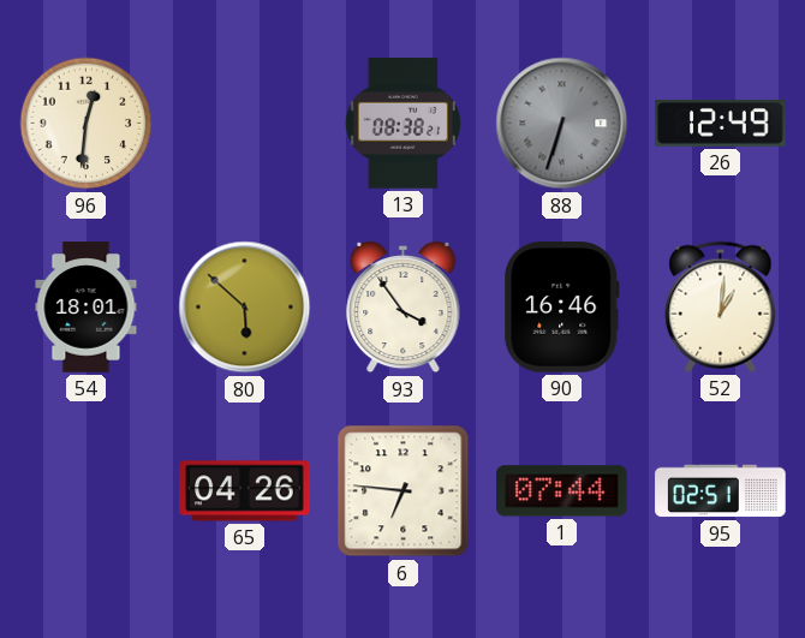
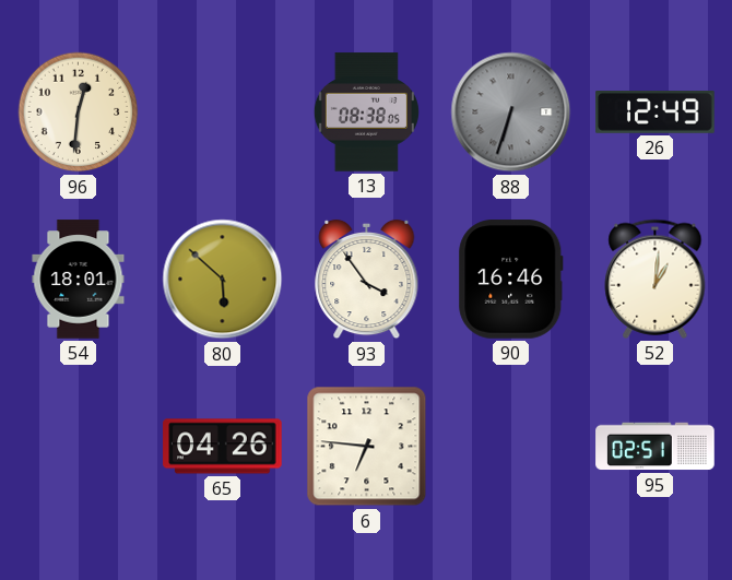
13: 08:38:21 -> 08:38:05 (366, 113)
1: 07:44 -> none (562, 491)
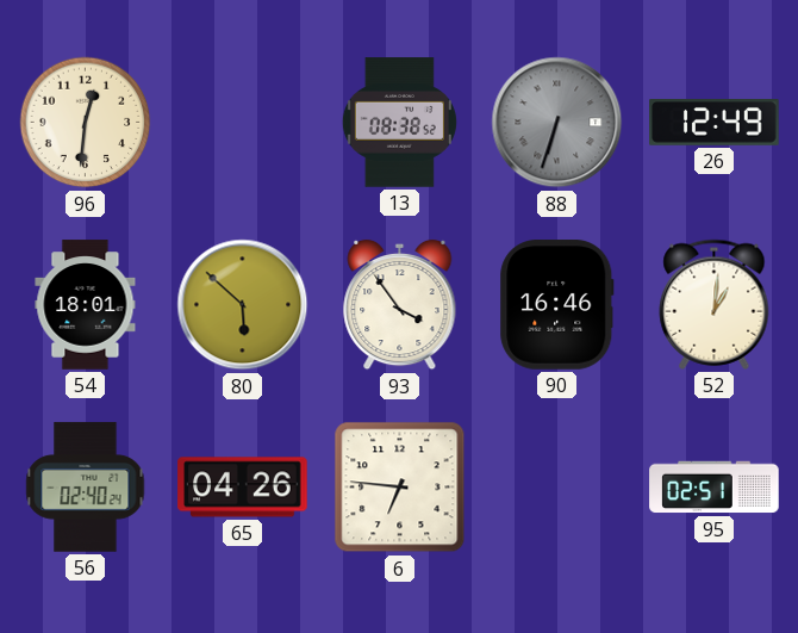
13: 08:38:05 -> 08:38:52 (399, 123)
56: none -> 02:40 (86, 488)
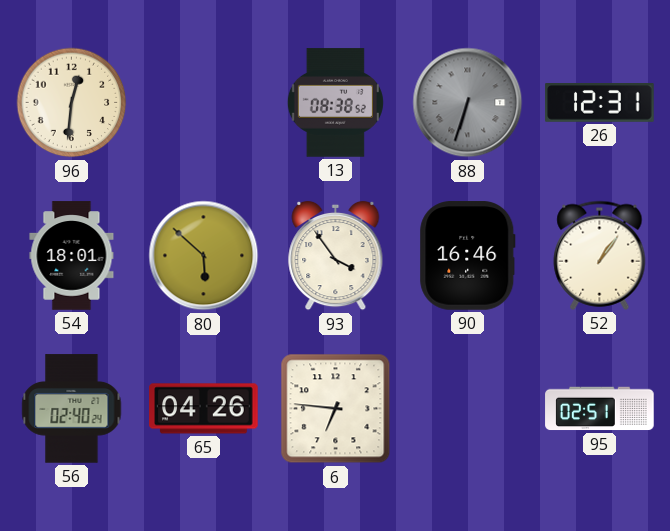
26: 12:49 -> 12:31 (600, 103)
52: 1:01 -> 1:06 (600, 255)
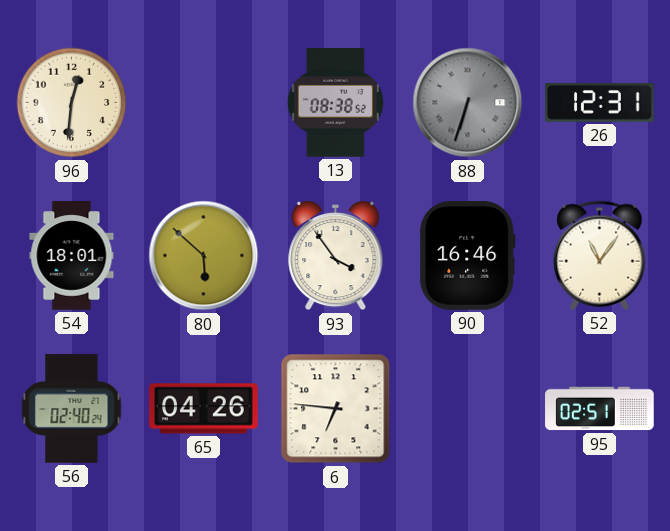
52: 1:06 -> 11:06 (600, 255)
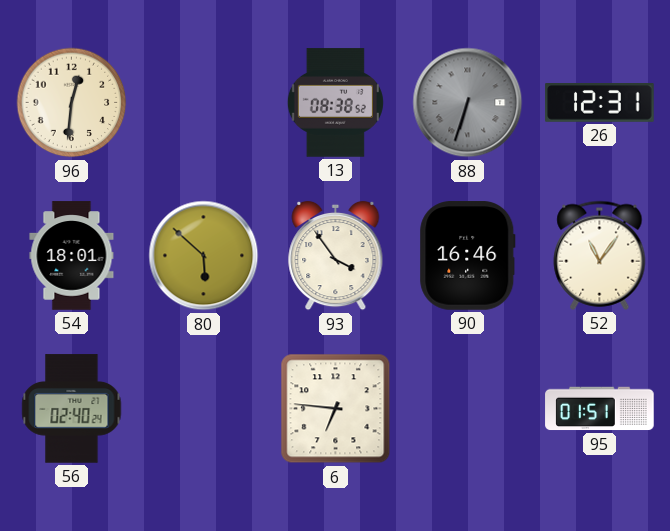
65: 04:26 -> none (204, 409)
95: 02:51 -> 01:51 (600, 409)
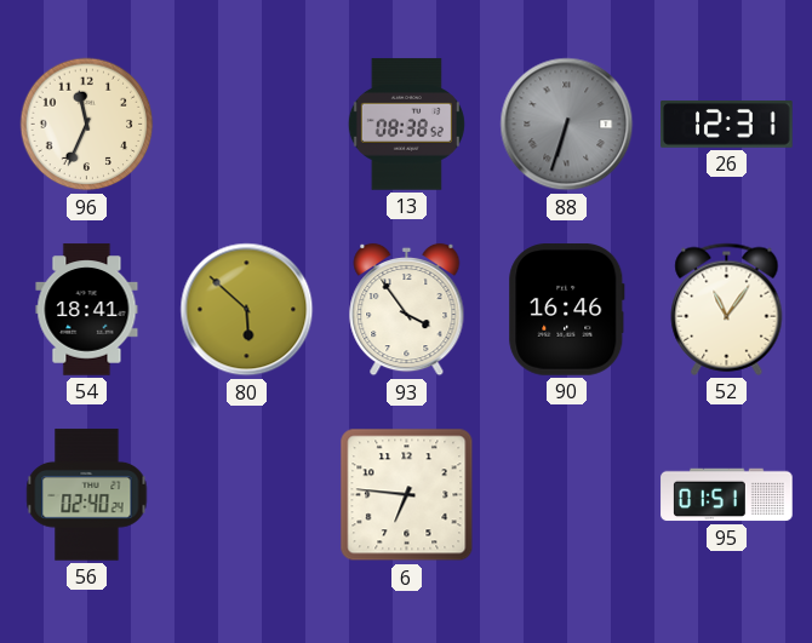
96: 12:31 -> 11:34 (87, 125)
54: 18:01 -> 18:41 (87, 310)
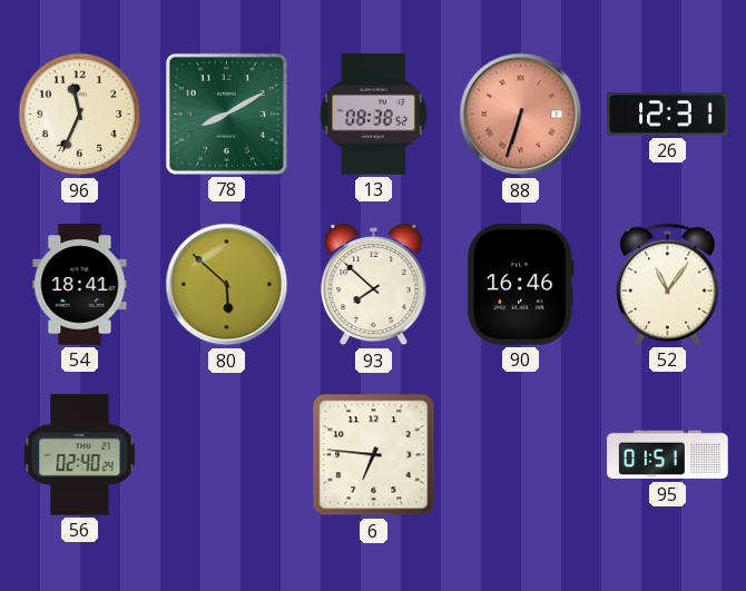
78: none -> 8:10 (226, 114)
88 dial: grey -> salmon (521, 115)
93: 3:54 -> 7:52 (374, 285)
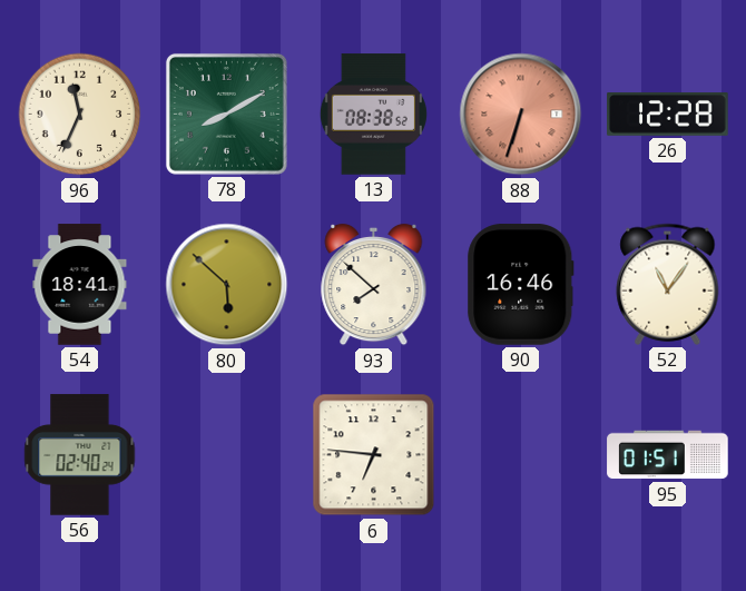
26: 12:31 -> 12:28 (668, 115)
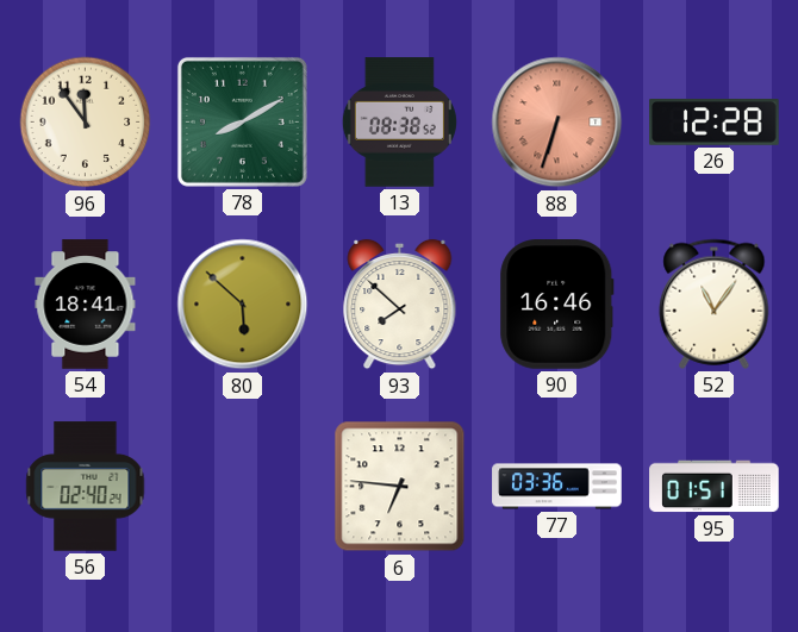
96: 11:34 -> 11:54 (86, 123)
77: none -> 03:36 (557, 487)
